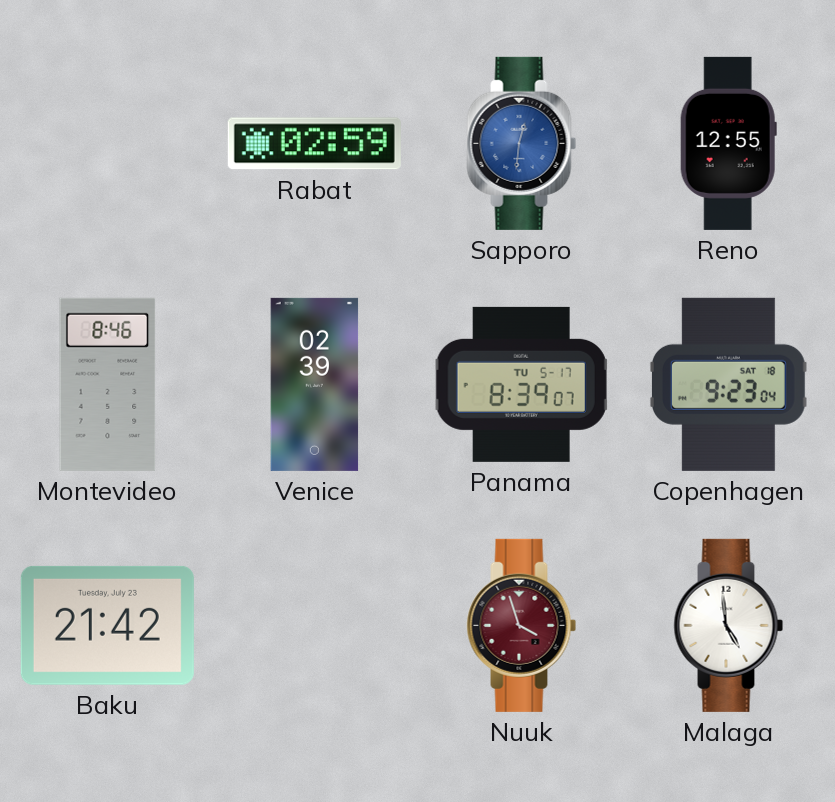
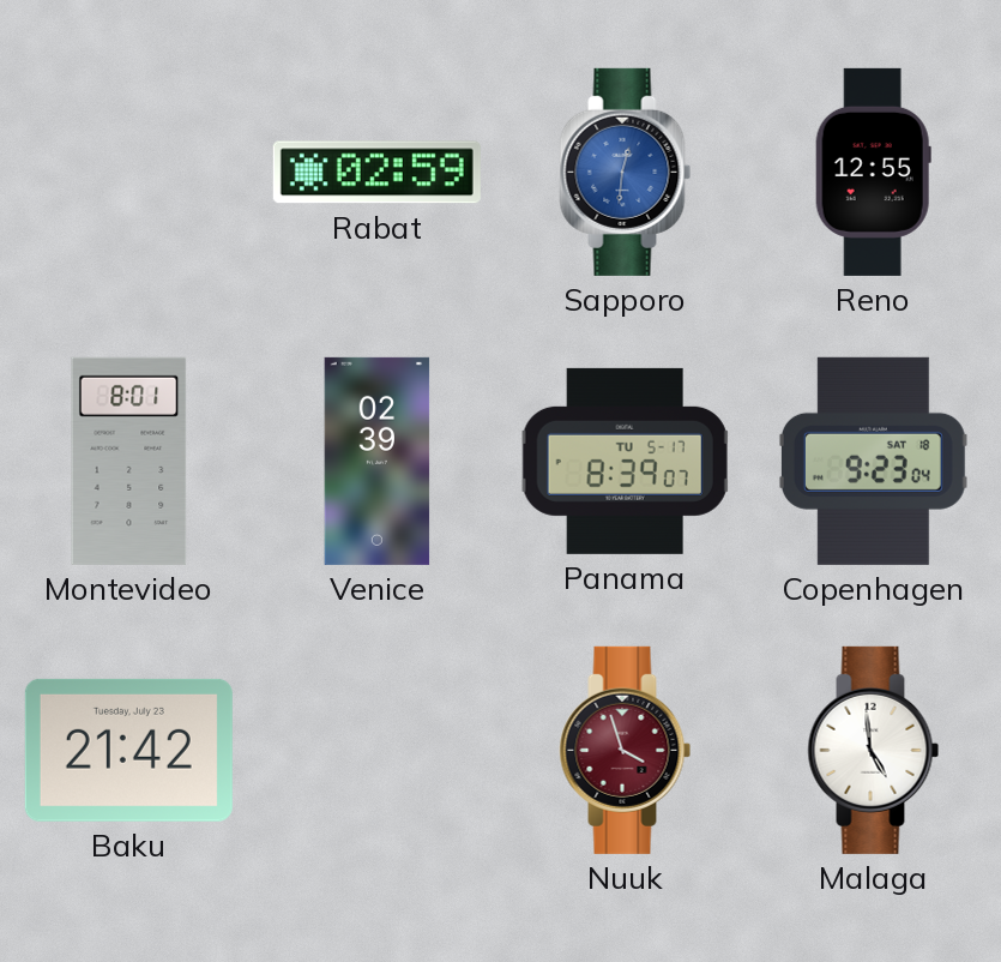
Montevideo: 8:46 -> 8:01 (129, 461)
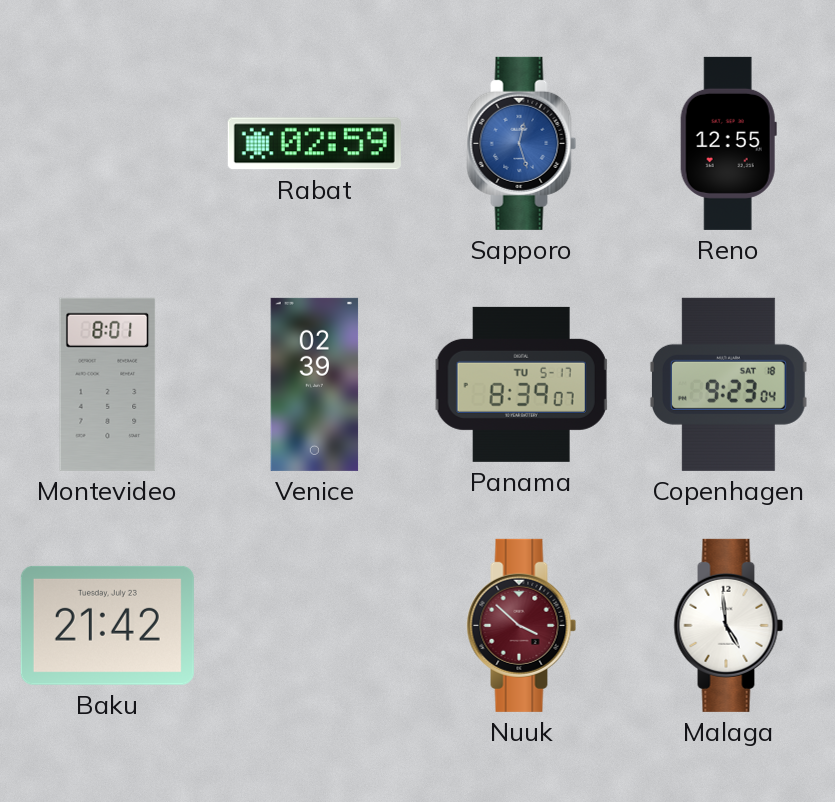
Sapporo: 12:31 -> 12:27 (522, 143)
Nuuk: 3:57 -> 3:52 (522, 625)
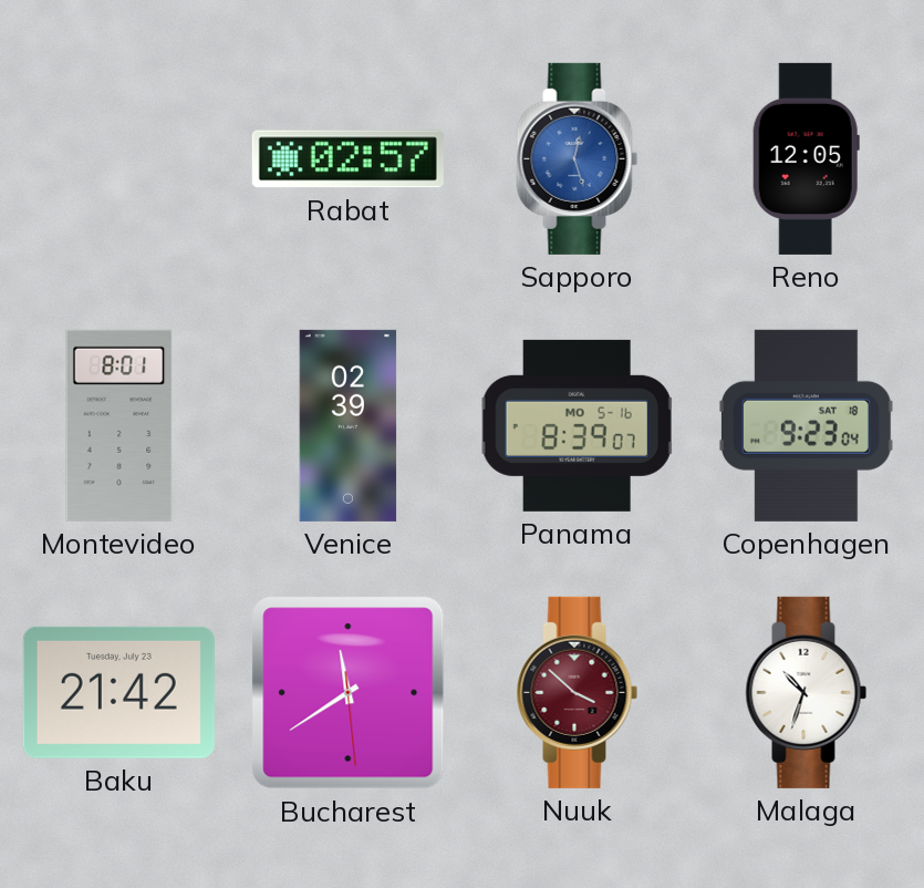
Rabat: 02:59 -> 02:57 (347, 159)
Reno: 12:55 -> 12:05 (806, 158)
Panama date: TU 5-17 -> MO 5-16 (578, 425)
Bucharest: none -> 11:39 (349, 693)
Malaga: 4:59 -> 10:33 (807, 692)
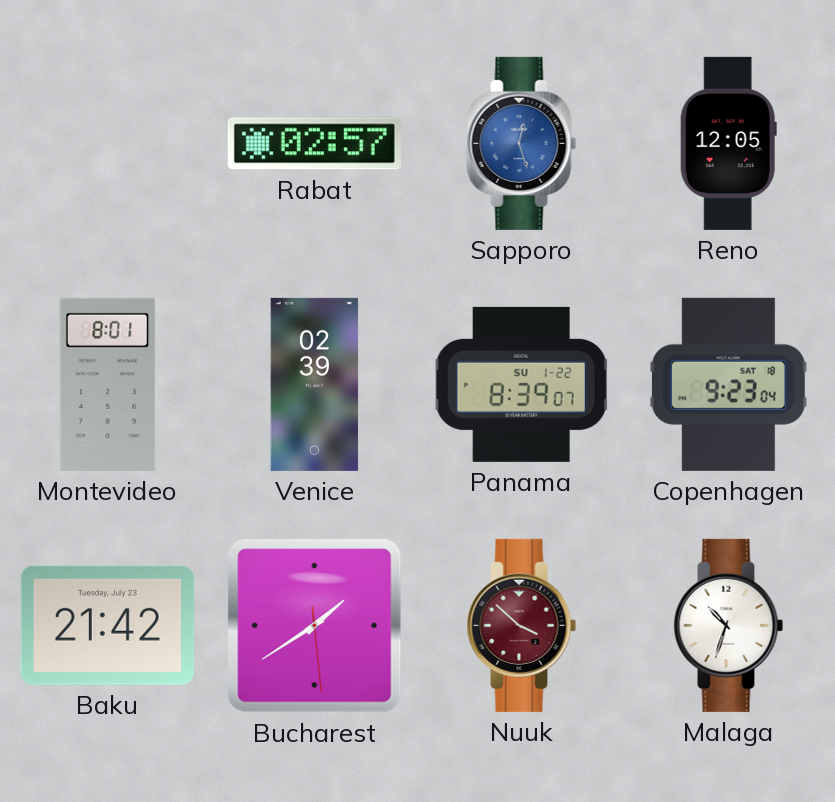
Panama date: MO 5-16 -> SU 1-22 (522, 384)
Bucharest: 11:39 -> 1:39 (315, 626)
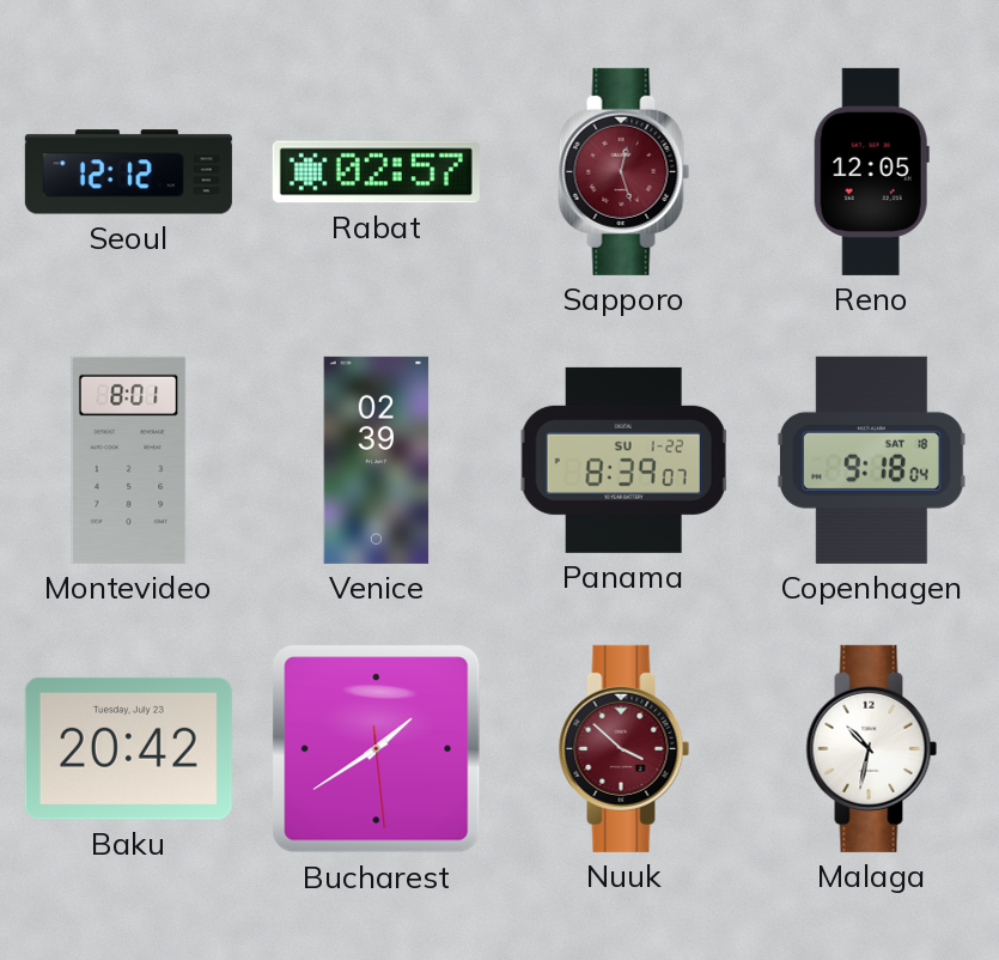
Seoul: none -> 12:12 (128, 172)
Sapporo dial: blue -> burgundy (625, 171)
Copenhagen: 9:23 -> 9:18 (871, 460)
Baku: 21:42 -> 20:42 (128, 748)
Malaga: 10:33 -> 10:32 (872, 748)
